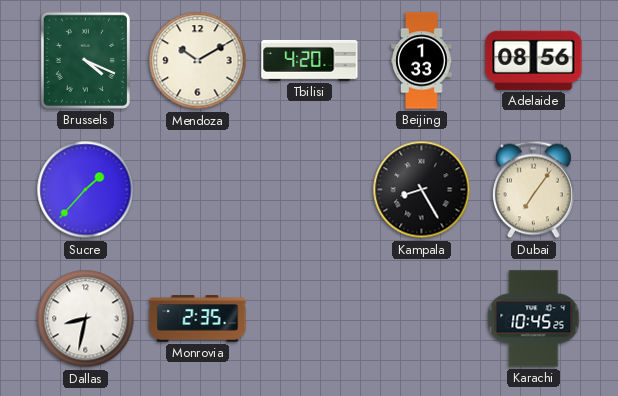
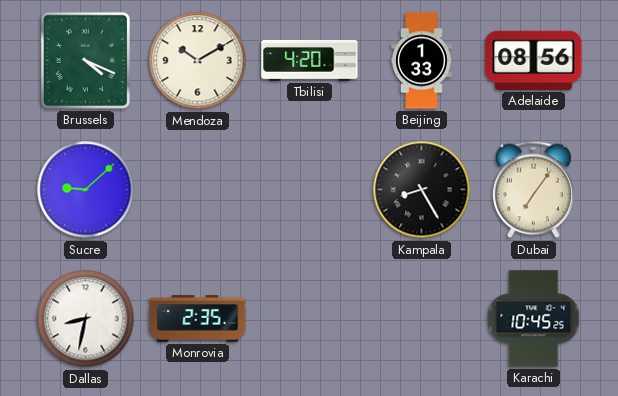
Sucre: 1:37 -> 9:08 (86, 190)
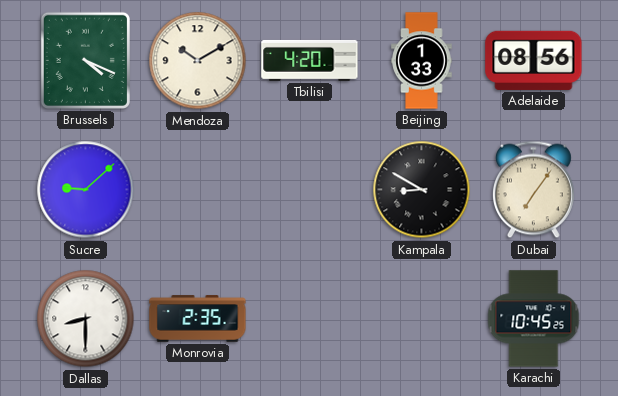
Kampala: 8:25 -> 8:50 (422, 190)
Dallas: 8:32 -> 8:30 (86, 319)
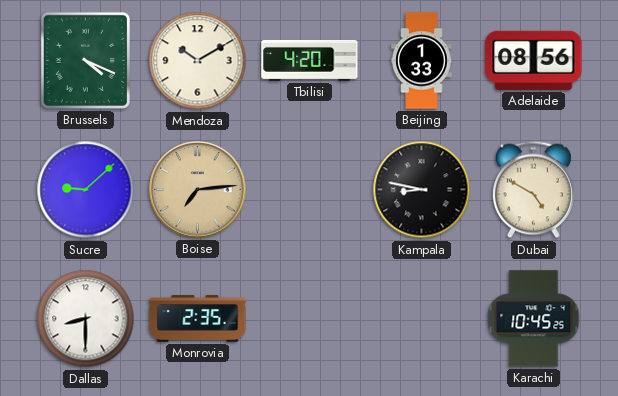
Boise: none -> 7:14 (198, 190)
Kampala: 8:50 -> 8:47 (422, 190)
Dubai: 7:06 -> 4:50 (533, 190)
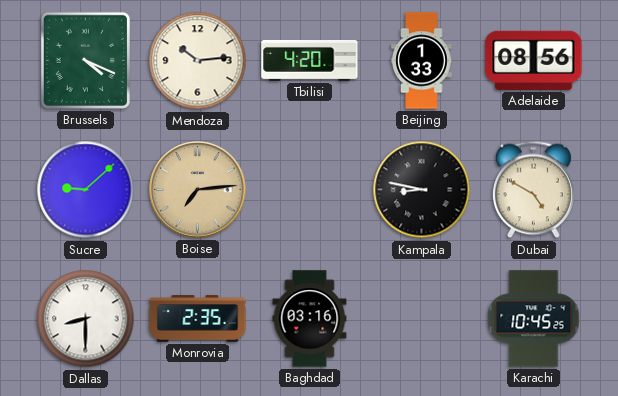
Mendoza: 10:10 -> 10:14 (198, 61)
Baghdad: none -> 03:16 (310, 319)
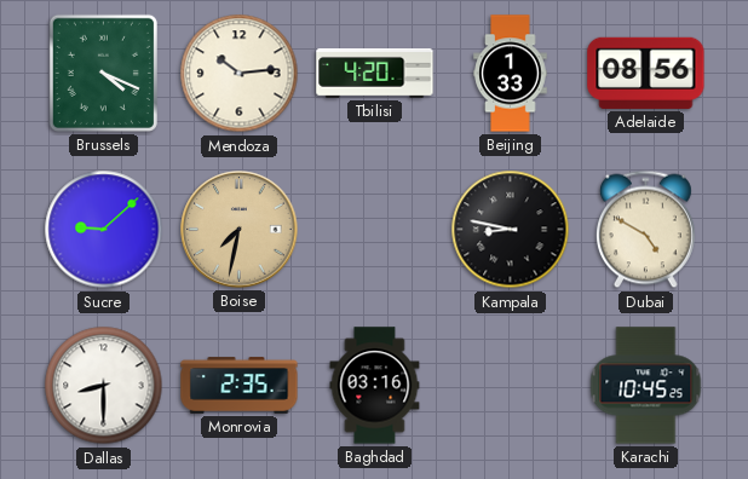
Boise: 7:14 -> 7:32 (240, 230)
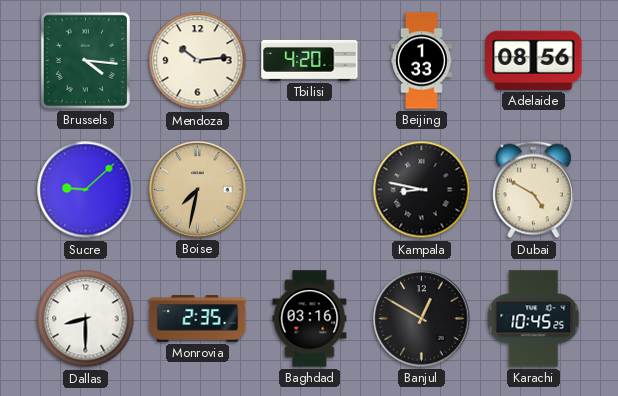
Brussels: 4:19 -> 4:16 (85, 60)
Banjul: none -> 12:50 (422, 319)
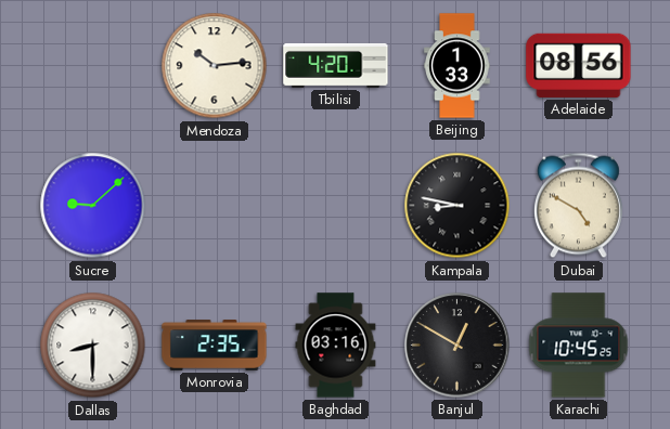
Brussels: 4:16 -> none (85, 60)
Boise: 7:32 -> none (198, 190)
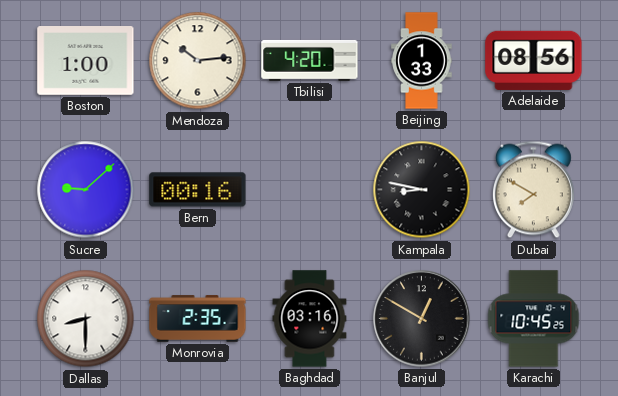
Boston: none -> 1:00 (86, 61)
Bern: none -> 00:16 (198, 190)
Dubai: 4:50 -> 7:50 (533, 190)
